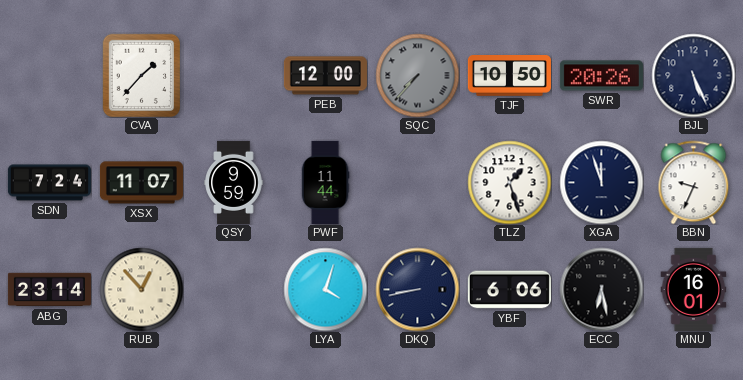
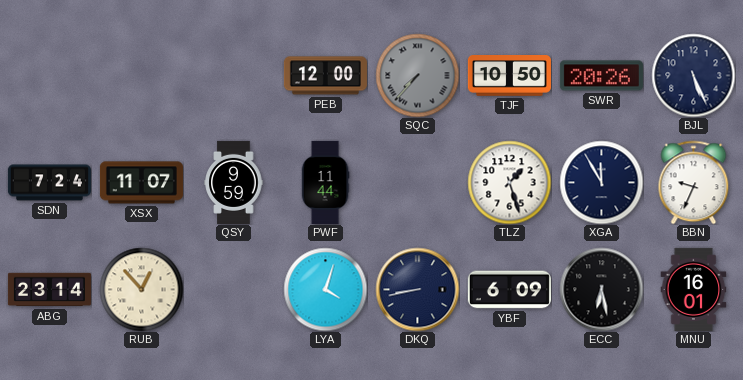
CVA: 1:37 -> none (141, 75)
XGA: 11:57 -> 11:55 (601, 182)
YBF: 6:06 -> 6:09 (509, 290)
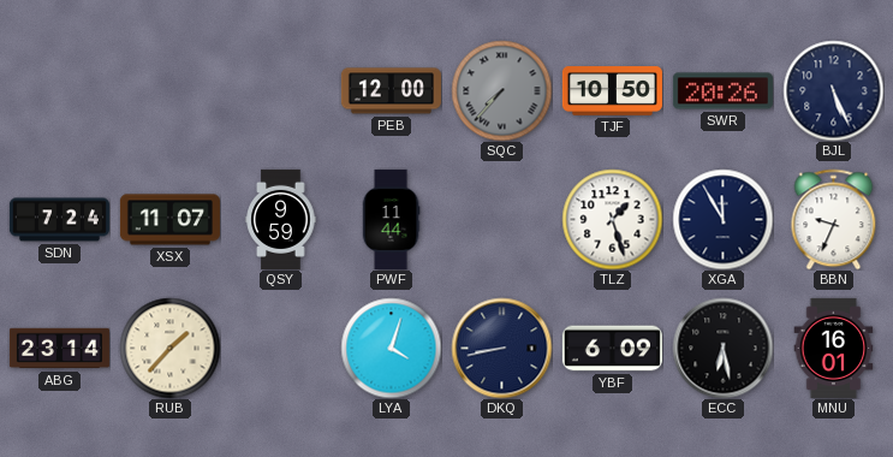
RUB: 12:53 -> 1:37 (169, 348)
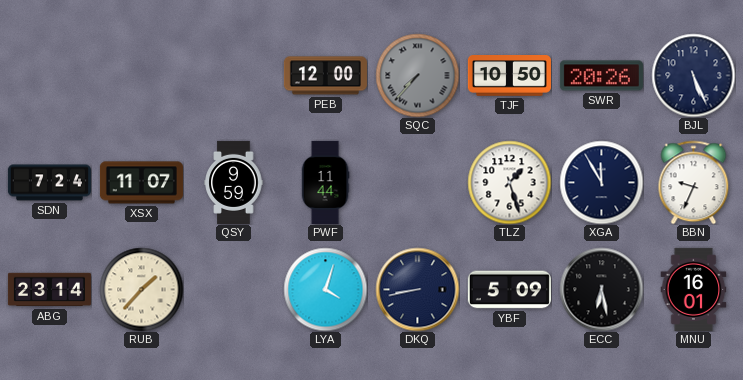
YBF: 6:09 -> 5:09 (509, 290)
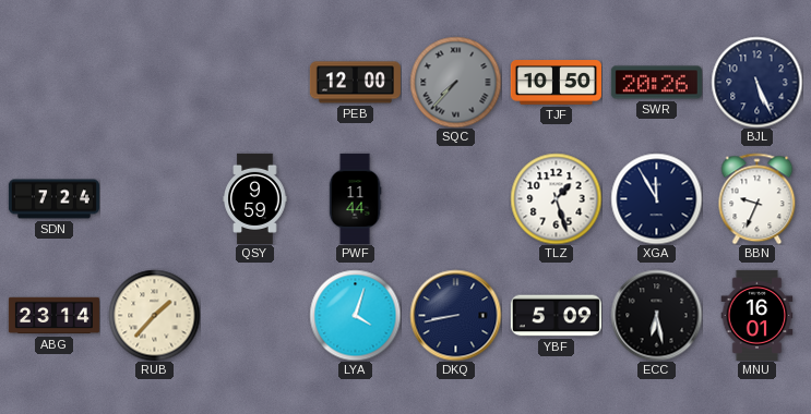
XSX: 11:07 -> none (141, 183)
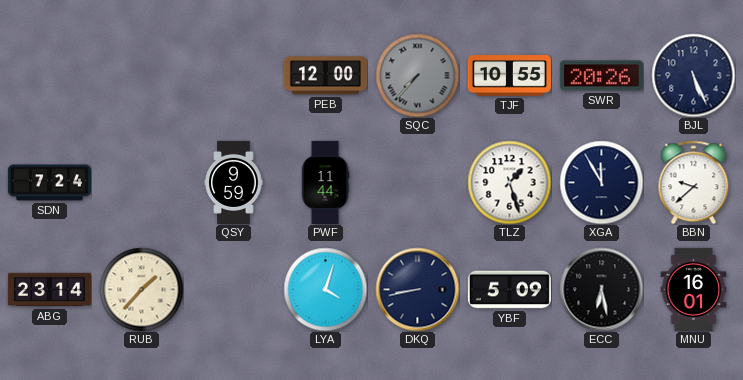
TJF: 10:50 -> 10:55 (509, 76)
BBN: 9:34 -> 9:38 (694, 182)
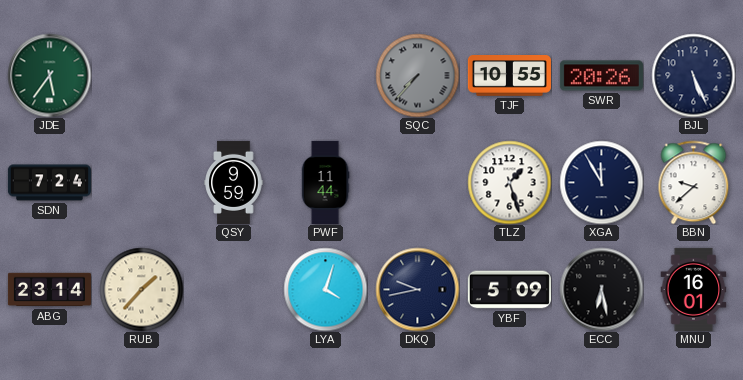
JDE: none -> 5:36 (49, 75)
PEB: 12:00 -> none (325, 76)
DKQ: 8:43 -> 9:43 (417, 289)
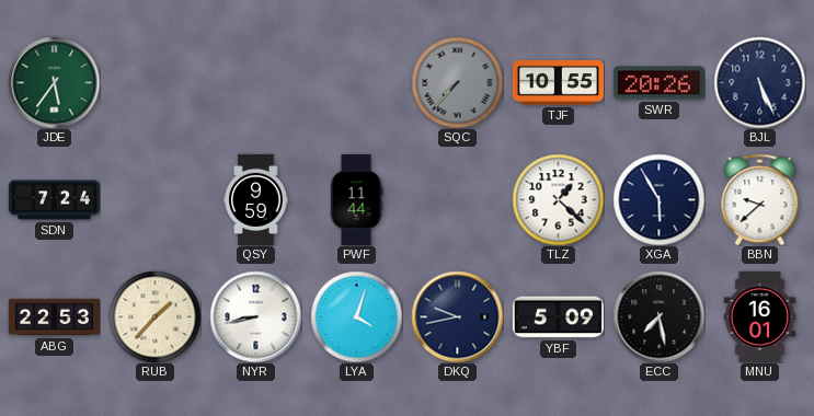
TLZ: 1:27 -> 1:22 (558, 199)
XGA: 11:55 -> 5:55 (658, 199)
ABG: 23:14 -> 22:53 (54, 317)
NYR: none -> 8:43 (255, 316)
ECC: 6:28 -> 7:28 (658, 316)
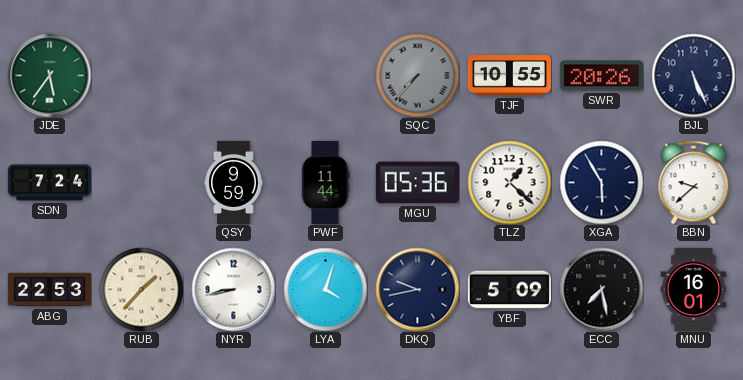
MGU: none -> 05:36 (417, 183)
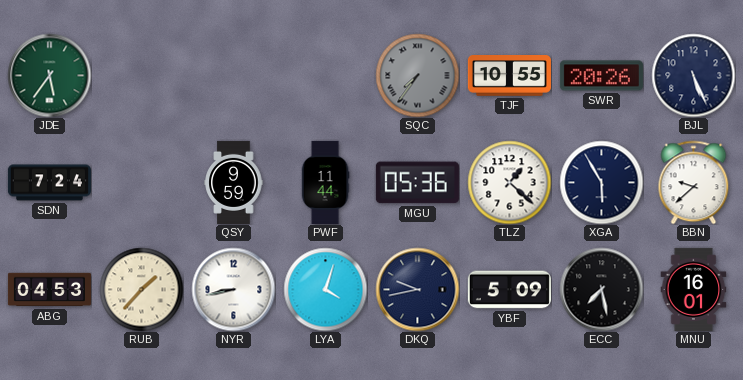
SQC: 7:37 -> 7:36 (417, 75)
ABG: 22:53 -> 04:53 (49, 290)
